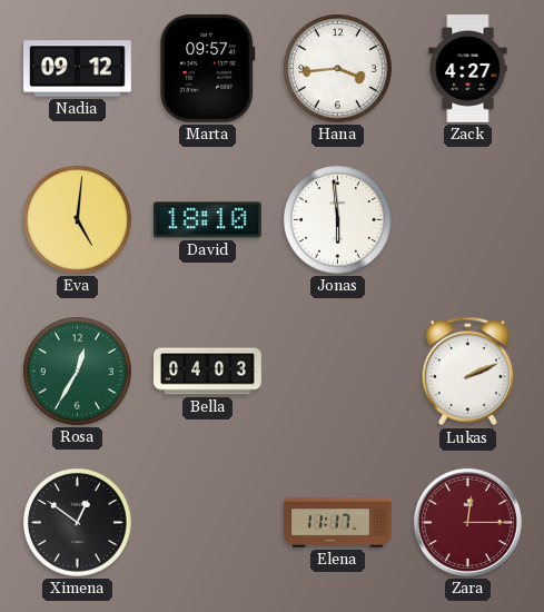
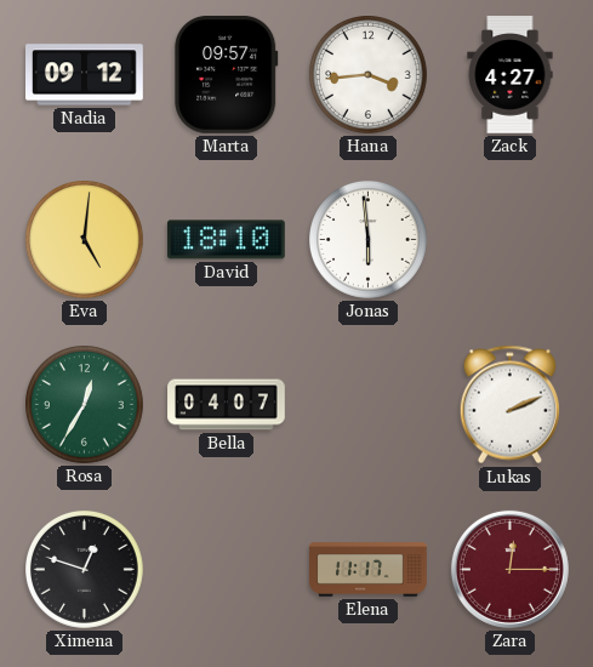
Bella: 04:03 -> 04:07 (227, 405)
Ximena: 12:51 -> 12:48 (85, 570)
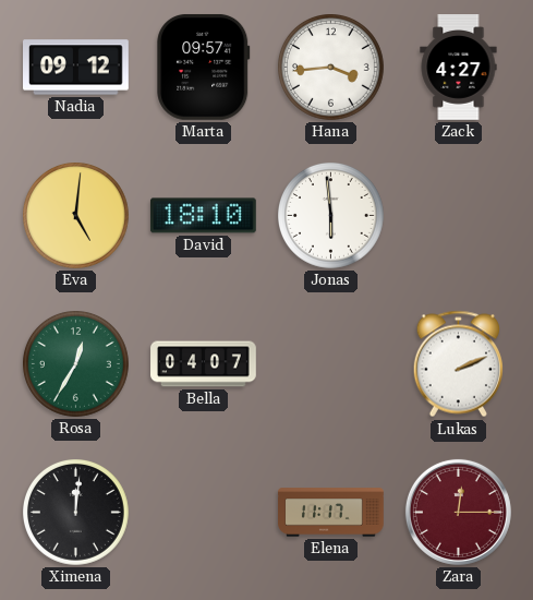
Ximena: 12:48 -> 12:01 (76, 513)
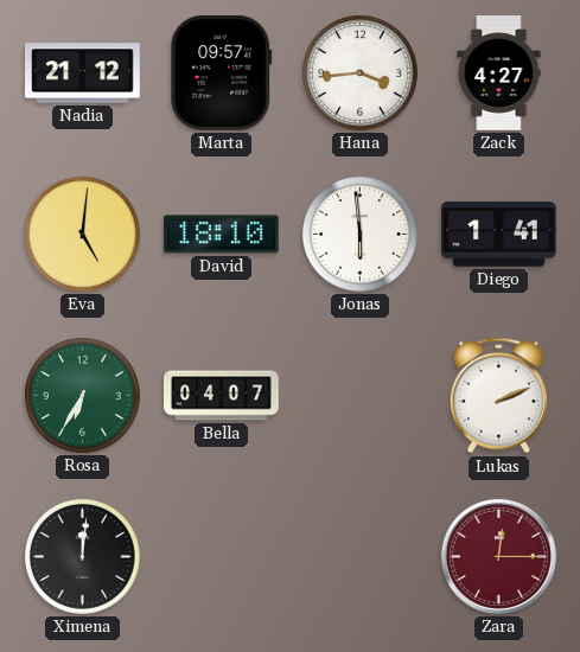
Nadia: 09:12 -> 21:12 (83, 73)
Diego: none -> 1:41 (499, 235)
Rosa: 12:35 -> 6:35 (83, 396)
Elena: 11:17 -> none (331, 513)
